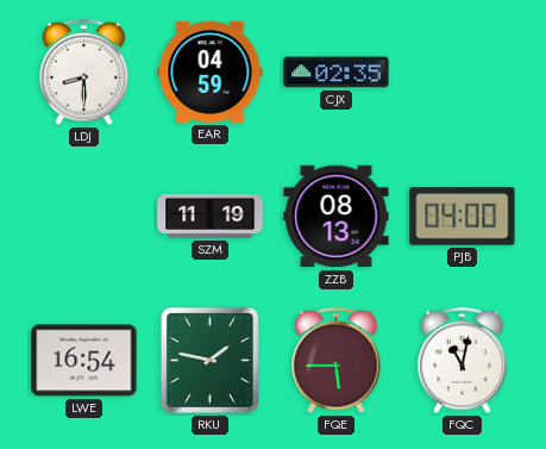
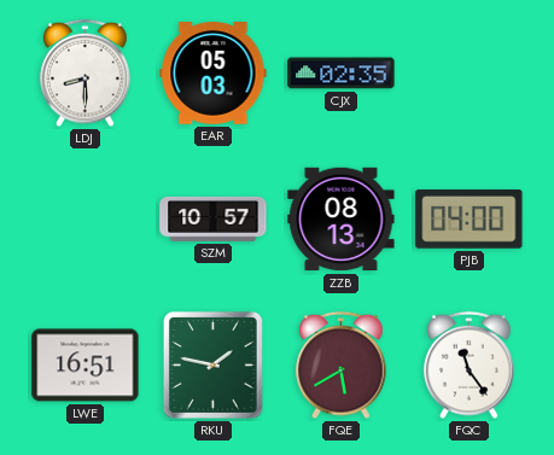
EAR: 04:59 -> 05:03 (214, 74)
SZM: 11:19 -> 10:57 (214, 218)
LWE: 16:54 -> 16:51 (86, 366)
FQE: 5:45 -> 5:40 (342, 366)
FQC: 11:02 -> 11:24 (470, 366)
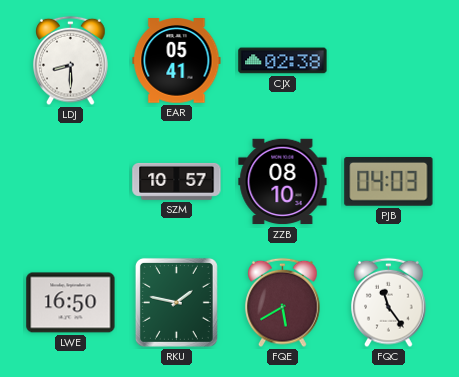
EAR: 05:03 -> 05:41 (177, 61)
CJX: 02:35 -> 02:38 (283, 61)
ZZB: 08:13 -> 08:10 (283, 182)
PJB: 04:00 -> 04:03 (389, 182)
LWE: 16:51 -> 16:50 (71, 303)
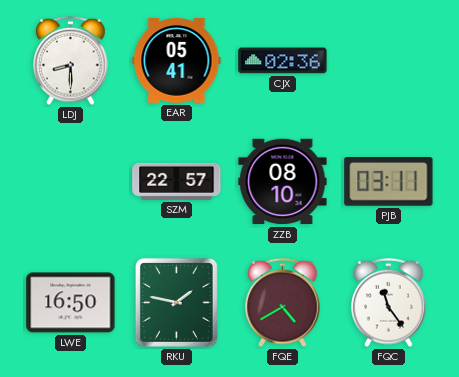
CJX: 02:38 -> 02:36 (283, 61)
SZM: 10:57 -> 22:57 (177, 181)
PJB: 04:03 -> 03:11 (389, 182)
FQE: 5:40 -> 4:40 (283, 303)
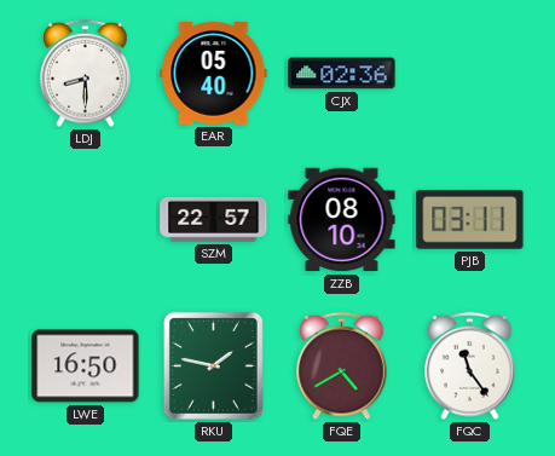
EAR: 05:41 -> 05:40 (214, 74)
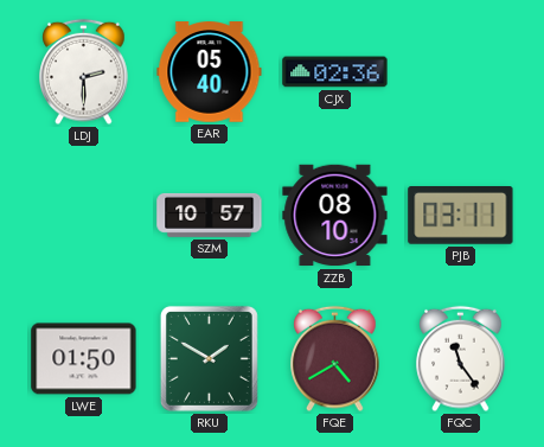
LDJ: 8:30 -> 2:30 (84, 72)
SZM: 22:57 -> 10:57 (210, 215)
LWE: 16:50 -> 01:50 (84, 359)
RKU: 1:47 -> 1:50 (209, 358)
